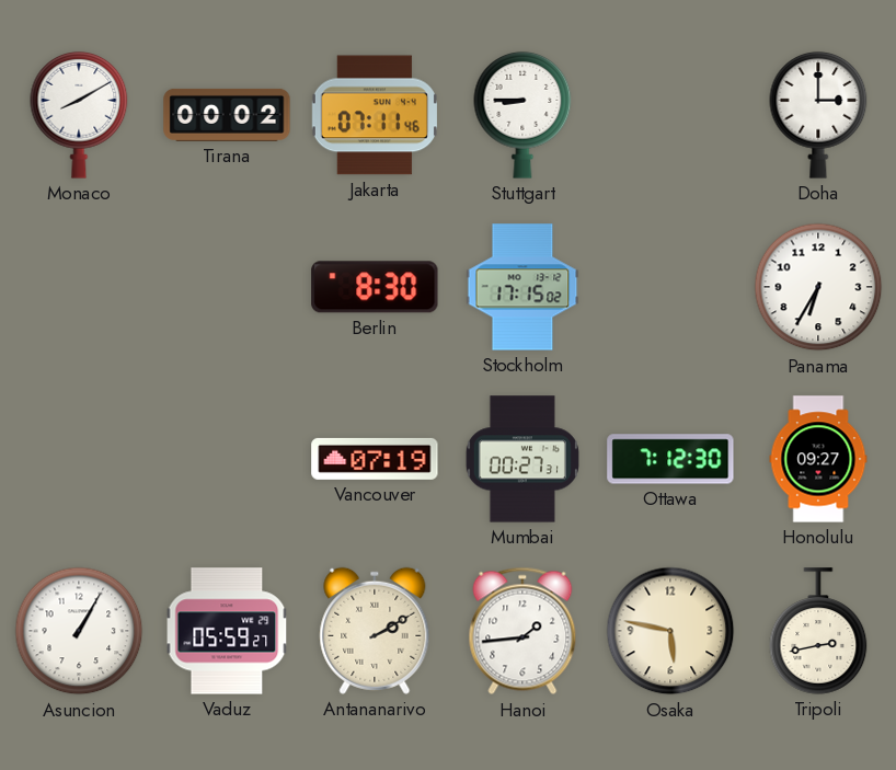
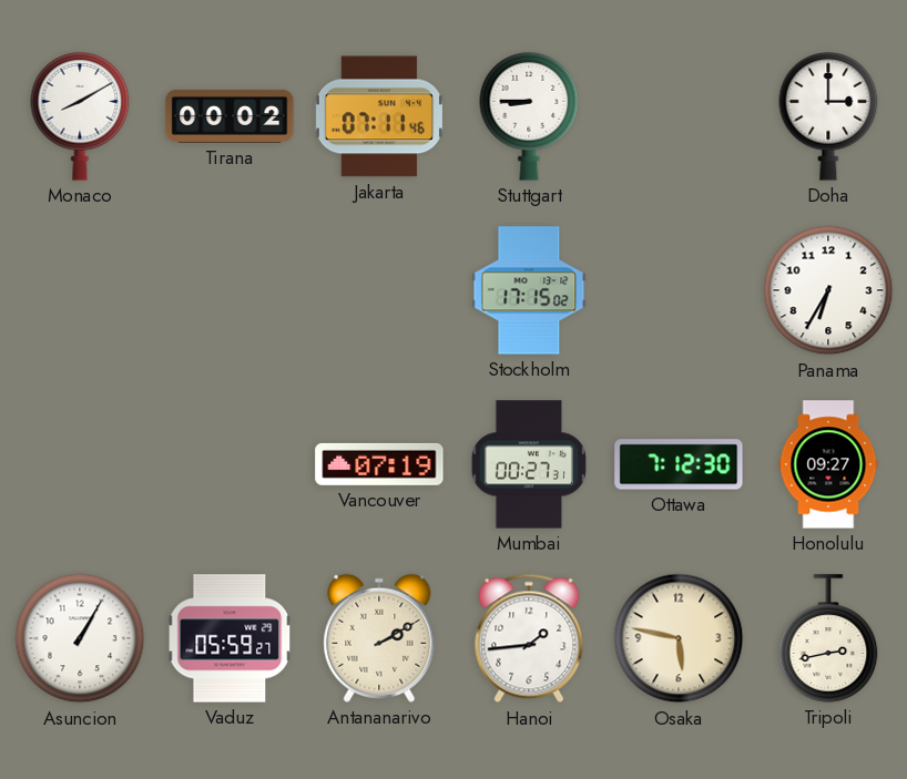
Berlin: 8:30 -> none (375, 287)
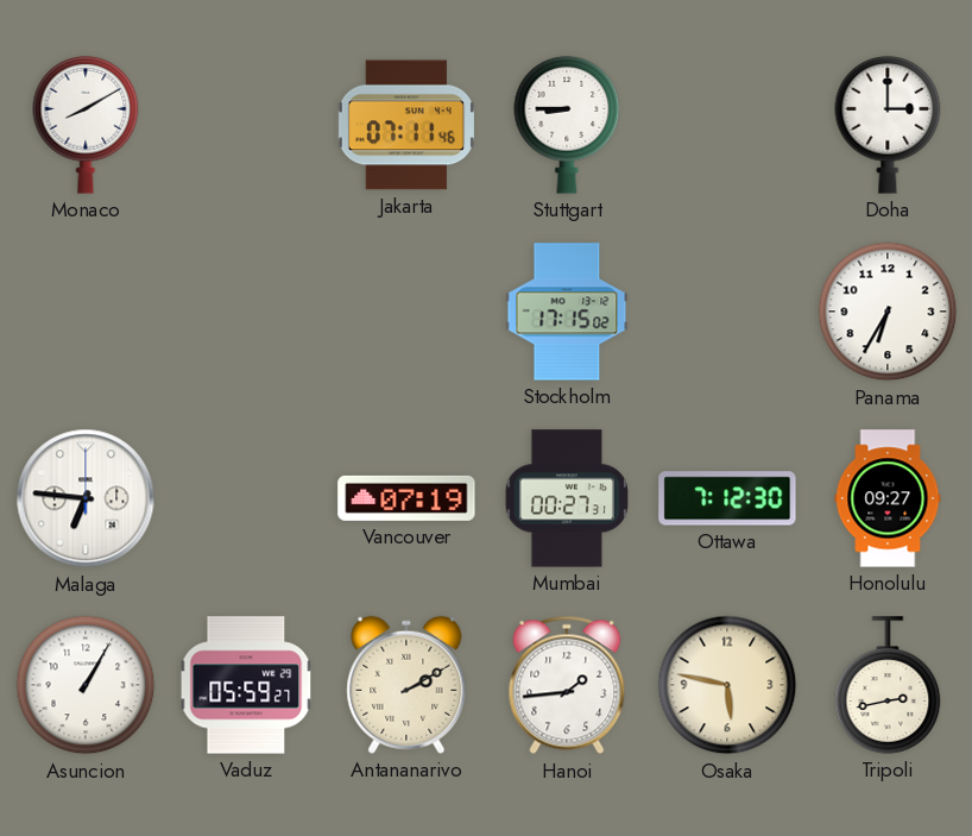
Tirana: 00:02 -> none (230, 116)
Malaga: none -> 6:46 (86, 498)
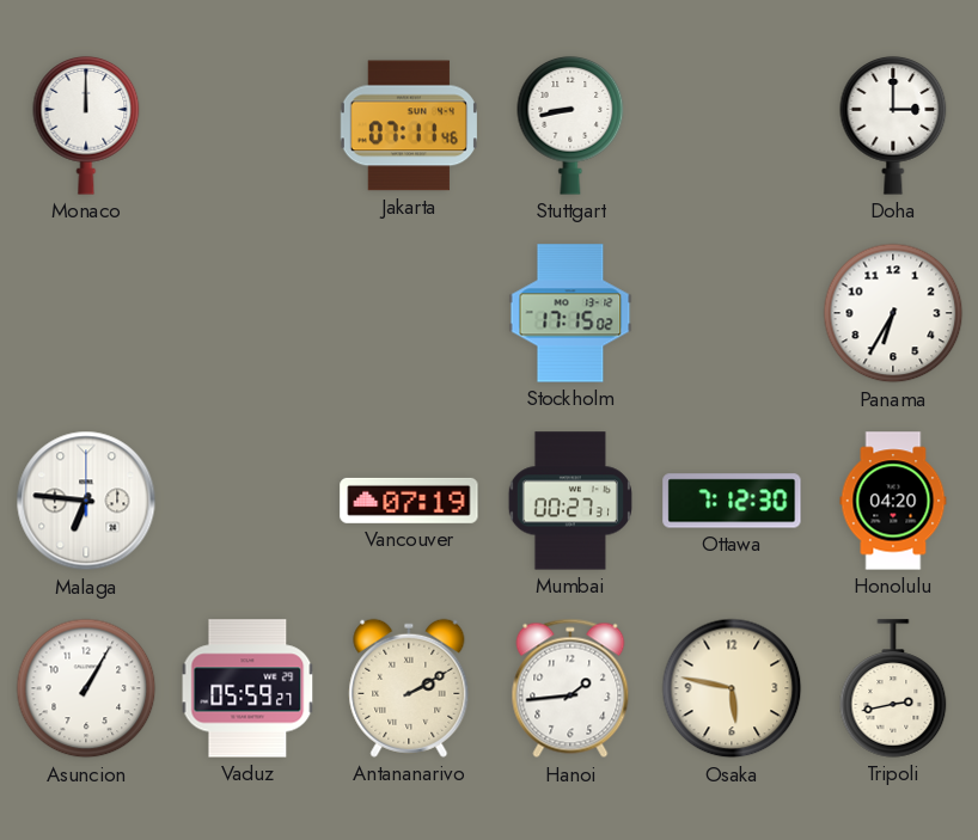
Monaco: 8:10 -> 12:00 (86, 125)
Stuttgart: 8:45 -> 8:43 (570, 125)
Honolulu: 09:27 -> 04:20 (893, 501)
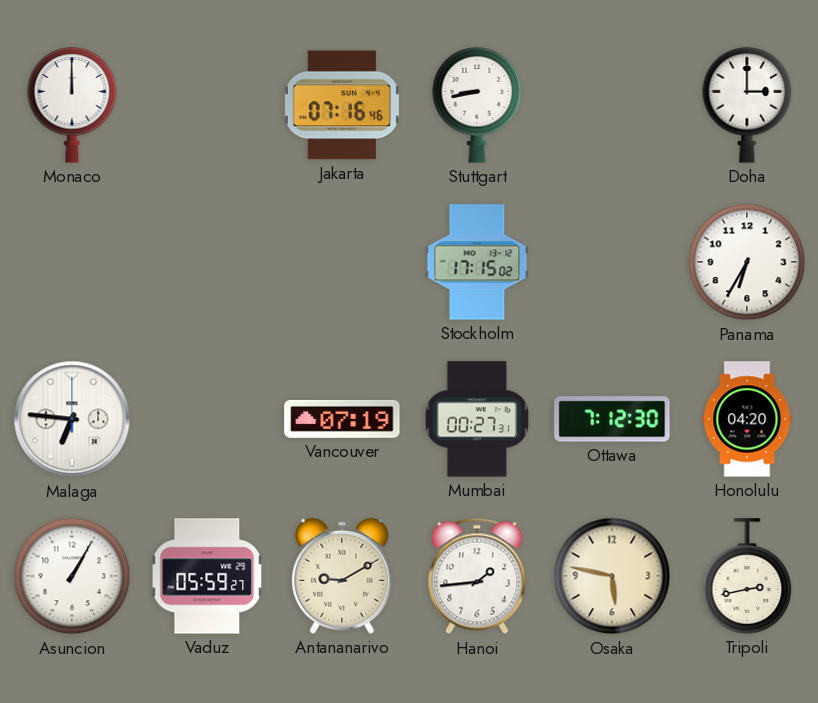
Jakarta: 07:11 -> 07:16 (342, 105)
Antananarivo: 2:10 -> 9:10 (342, 576)
